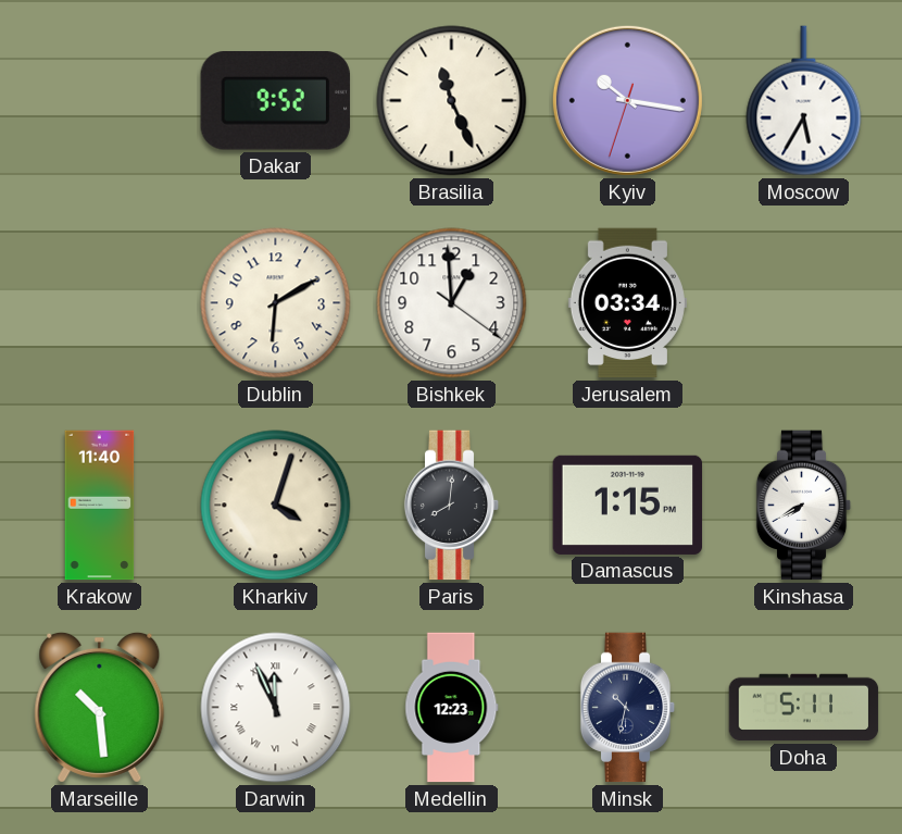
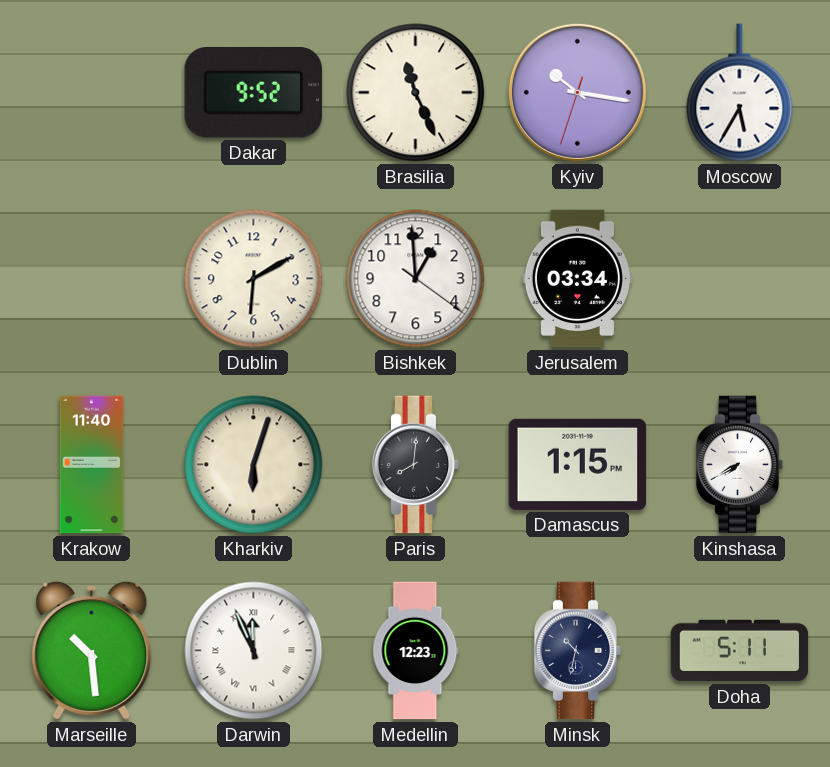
Kharkiv: 4:03 -> 6:03 (254, 465)
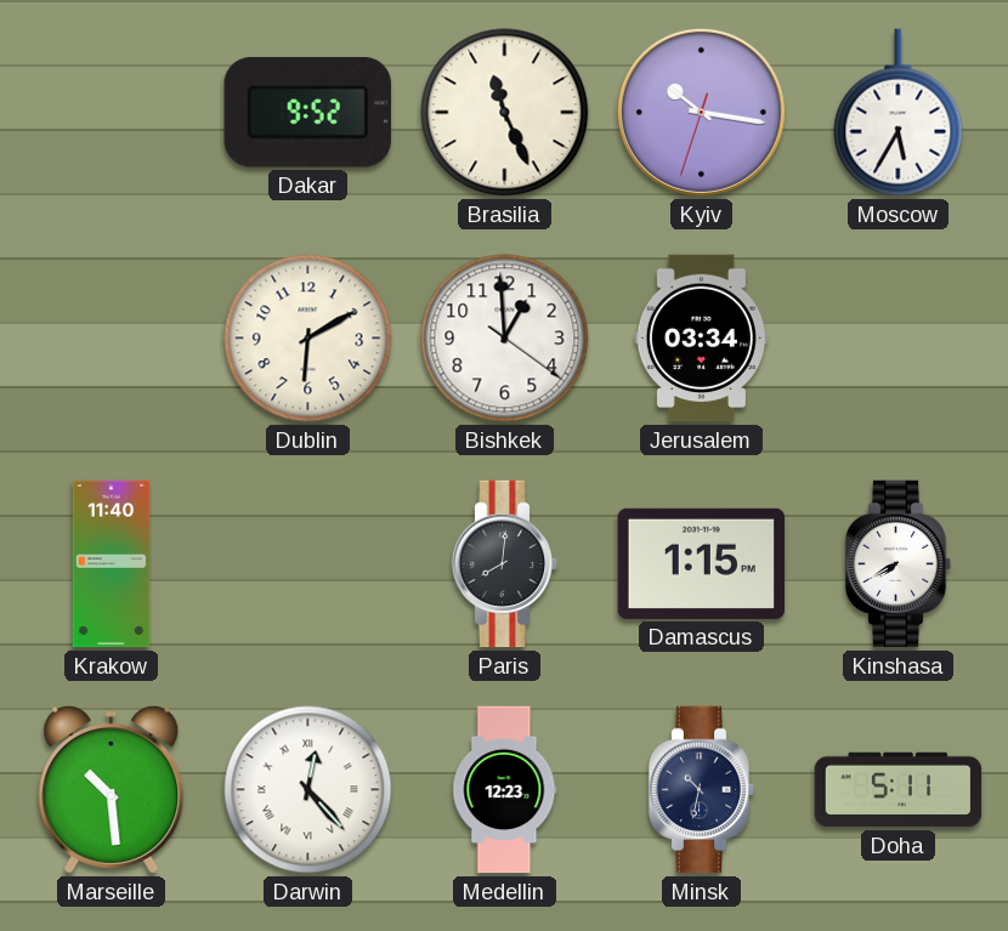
Kharkiv: 6:03 -> none (254, 465)
Darwin: 11:56 -> 12:23 (308, 790)
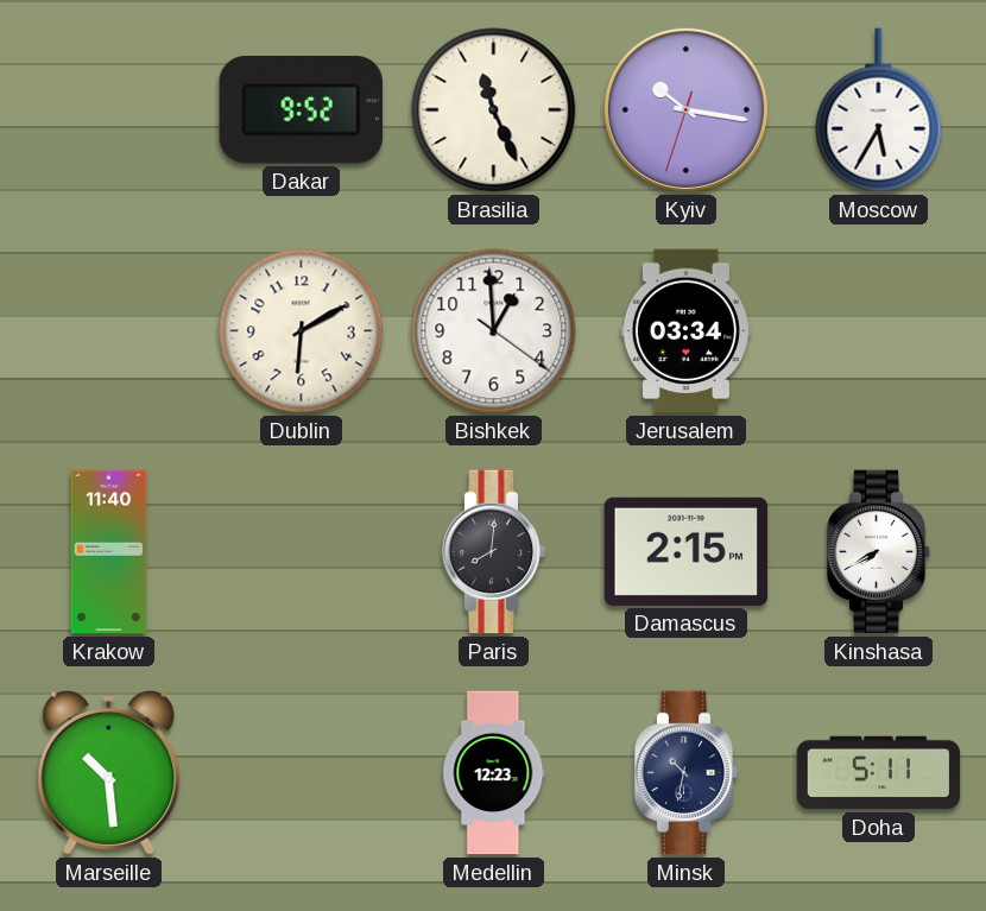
Damascus: 1:15 -> 2:15 (687, 551)
Darwin: 12:23 -> none (308, 790)
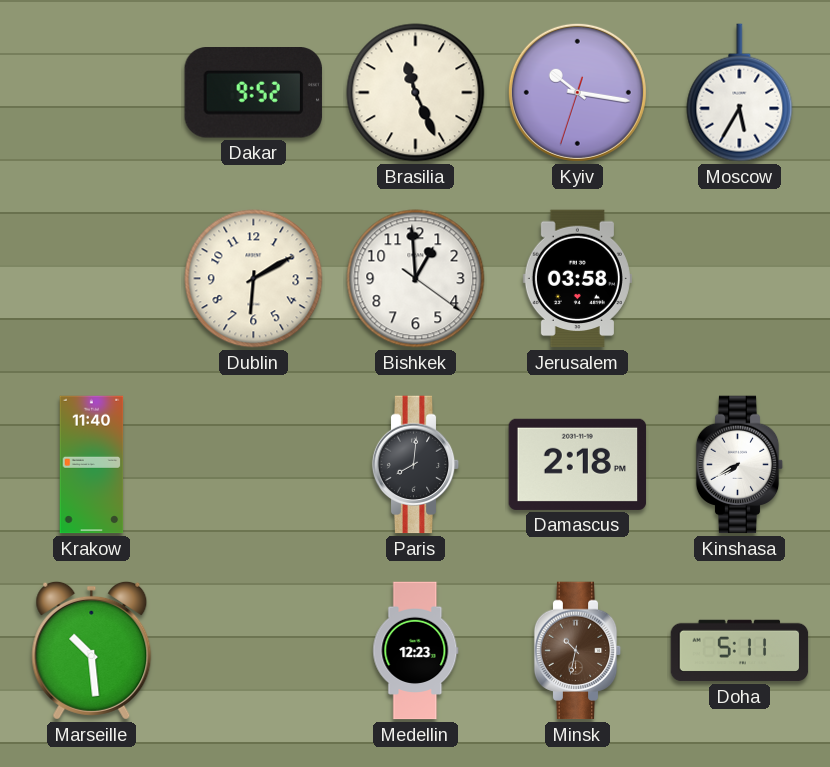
Jerusalem: 03:34 -> 03:58 (577, 279)
Damascus: 2:15 -> 2:18 (578, 464)
Minsk dial: navy -> brown (578, 651)
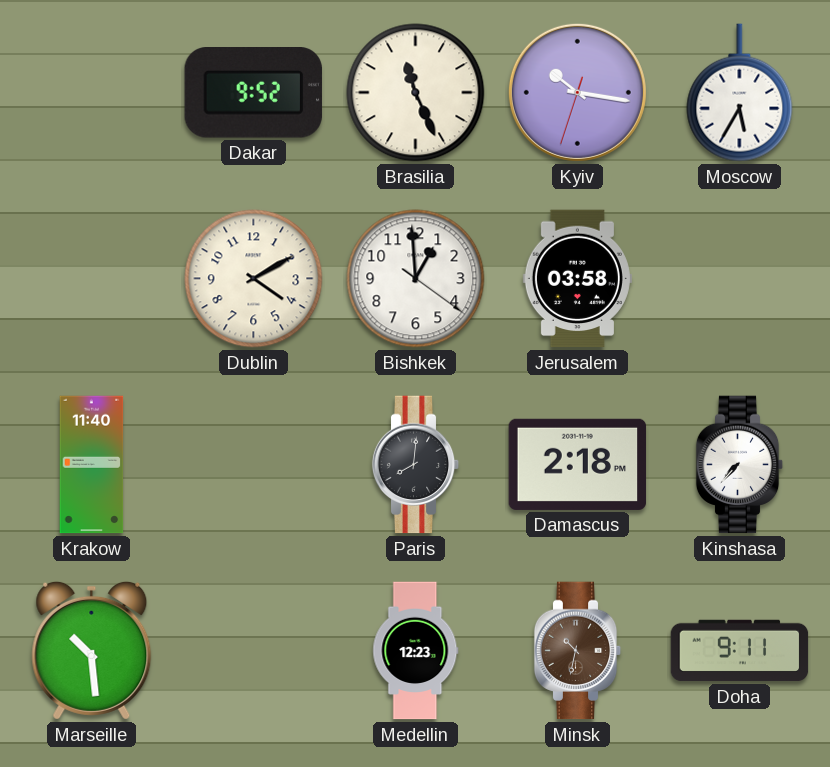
Dublin: 6:10 -> 4:10 (254, 279)
Kinshasa: 7:40 -> 7:37 (740, 465)
Doha: 5:11 -> 9:11 (740, 651)
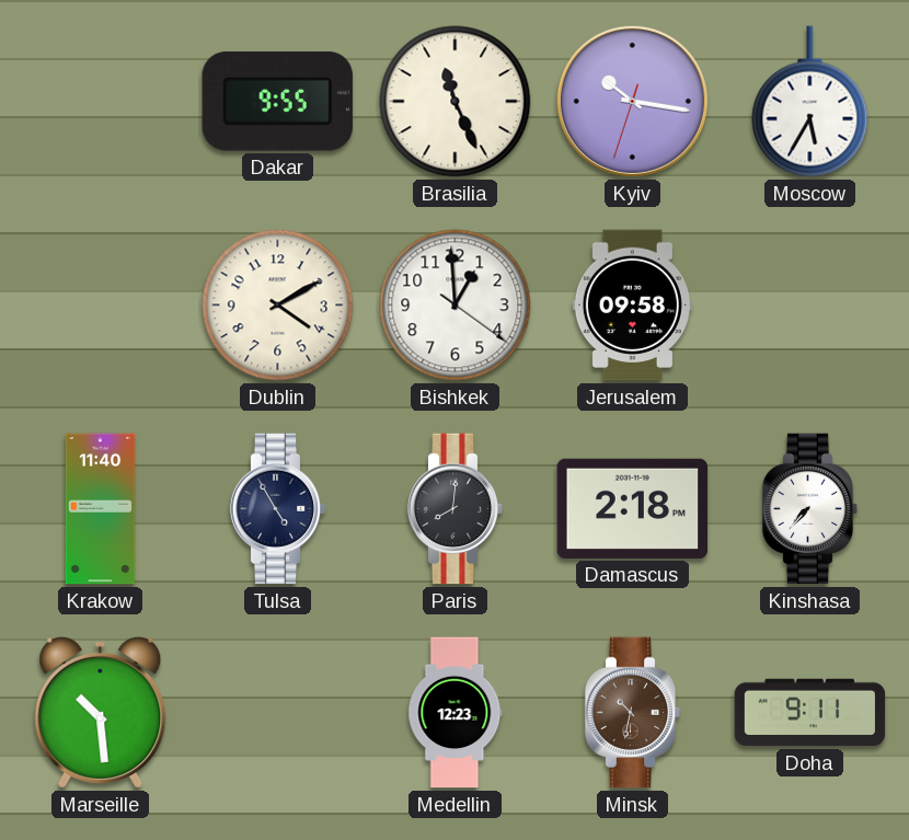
Dakar: 9:52 -> 9:55 (277, 102)
Jerusalem: 03:58 -> 09:58 (632, 306)
Tulsa: none -> 4:55 (278, 509)
